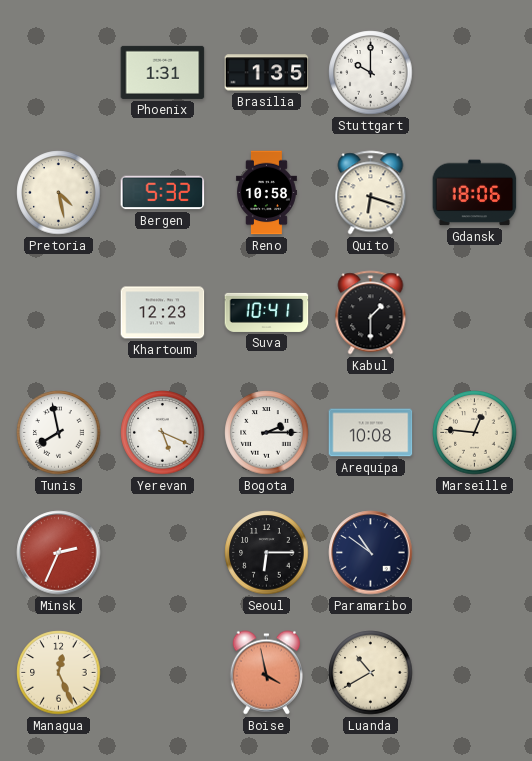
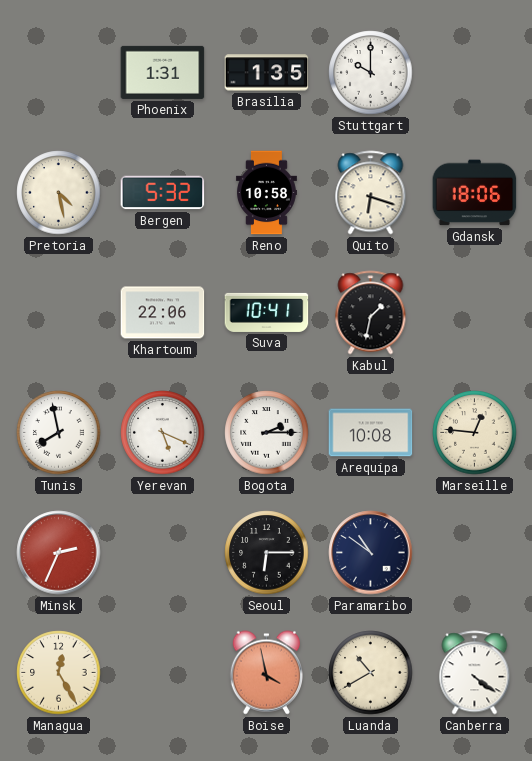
Khartoum: 12:23 -> 22:06 (163, 313)
Kabul: 1:30 -> 1:32 (371, 313)
Managua: 12:26 -> 12:25 (59, 673)
Canberra: none -> 4:21 (475, 673)
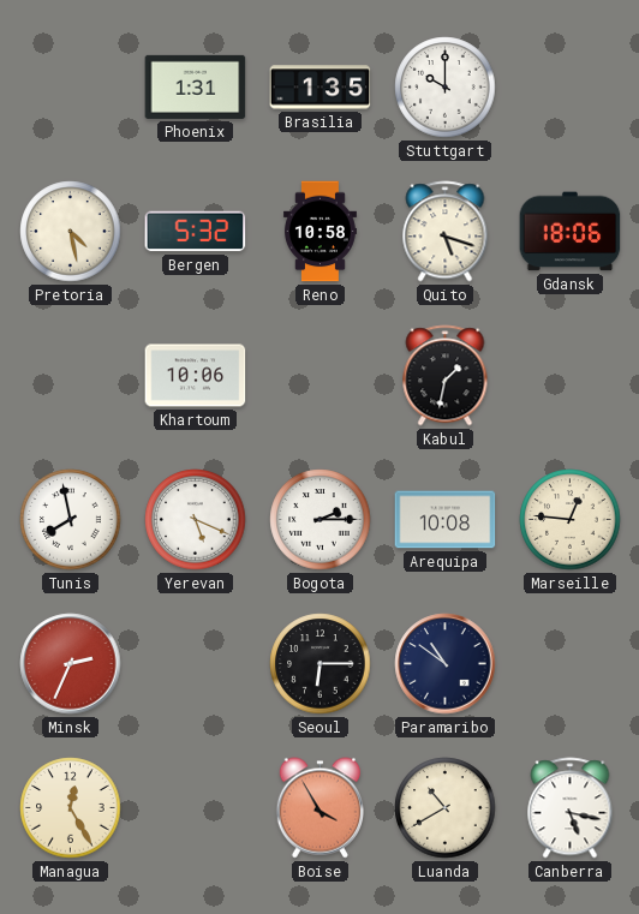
Quito: 6:18 -> 5:18 (446, 232)
Khartoum: 22:06 -> 10:06 (196, 376)
Suva: 10:41 -> none (267, 312)
Boise: 3:58 -> 3:55 (319, 808)
Canberra: 4:21 -> 5:17 (571, 808)
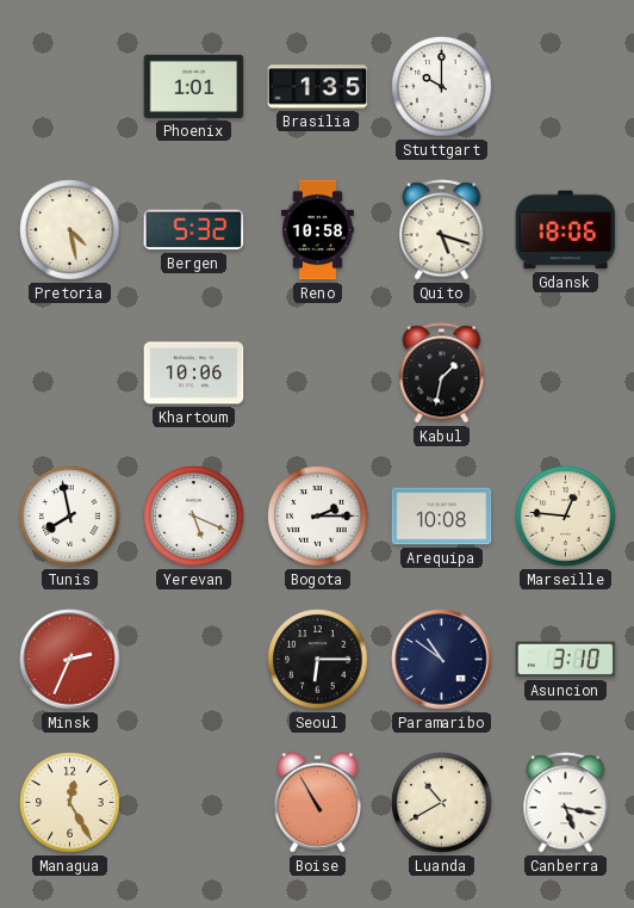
Phoenix: 1:31 -> 1:01 (194, 86)
Asuncion: none -> 3:10 (566, 660)
Boise: 3:55 -> 10:55 (317, 803)
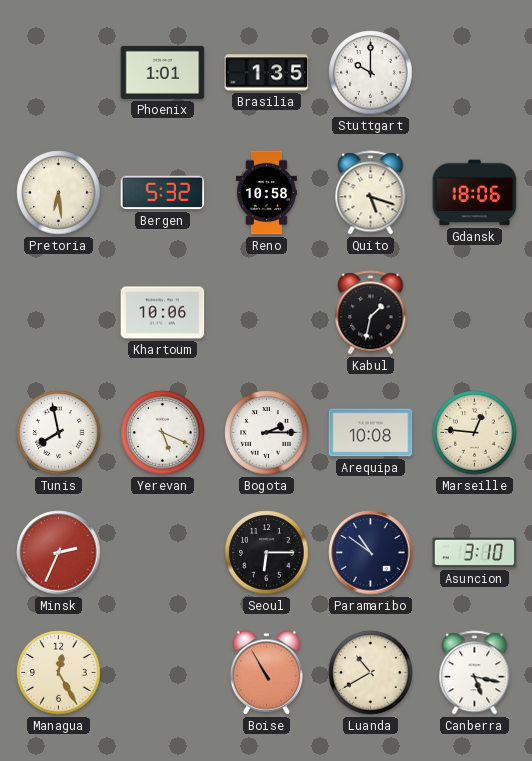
Pretoria: 4:28 -> 6:29 (59, 193)
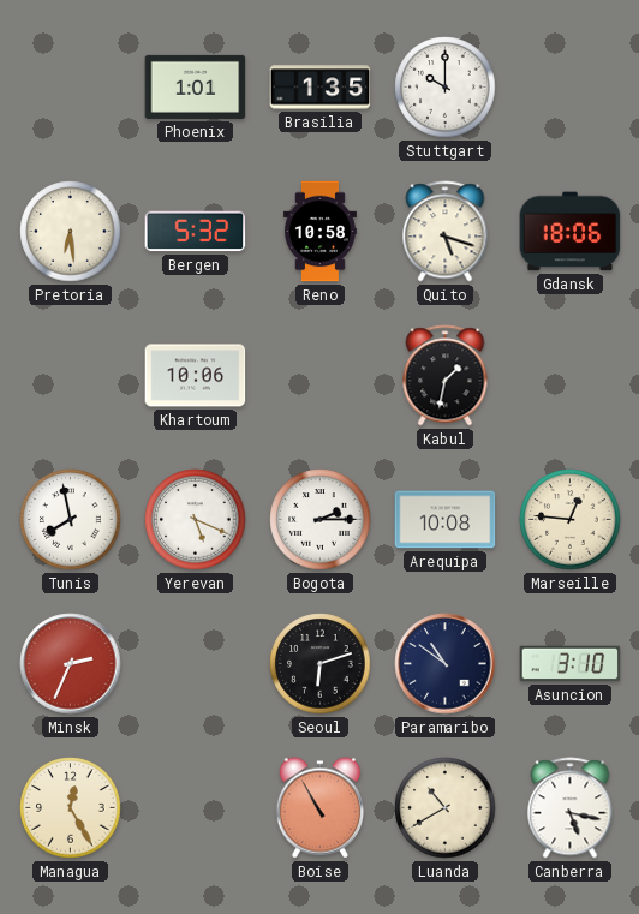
Seoul: 6:15 -> 6:12 (321, 664)
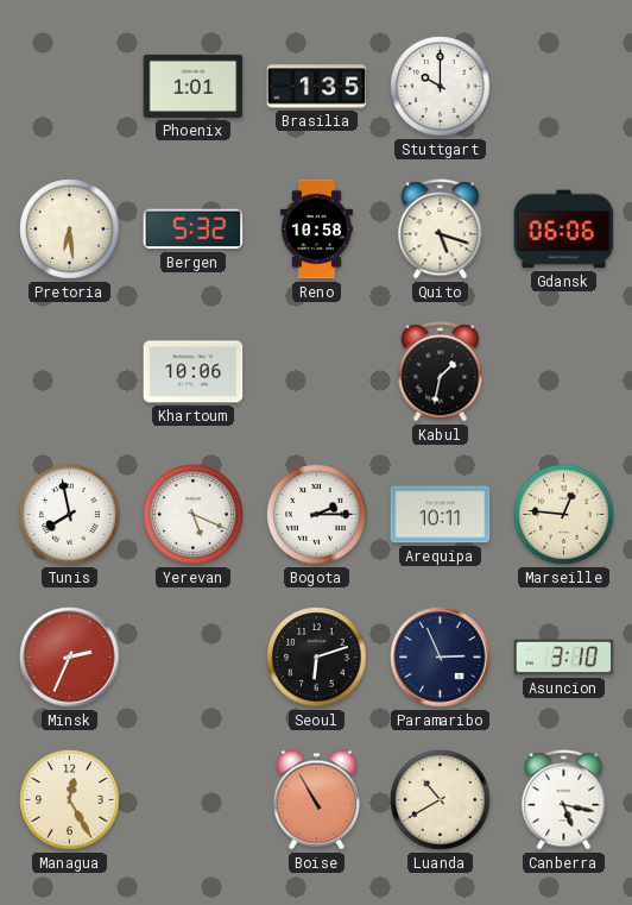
Gdansk: 18:06 -> 06:06 (564, 230)
Arequipa: 10:08 -> 10:11 (441, 515)
Paramaribo: 10:51 -> 2:56 (441, 658)
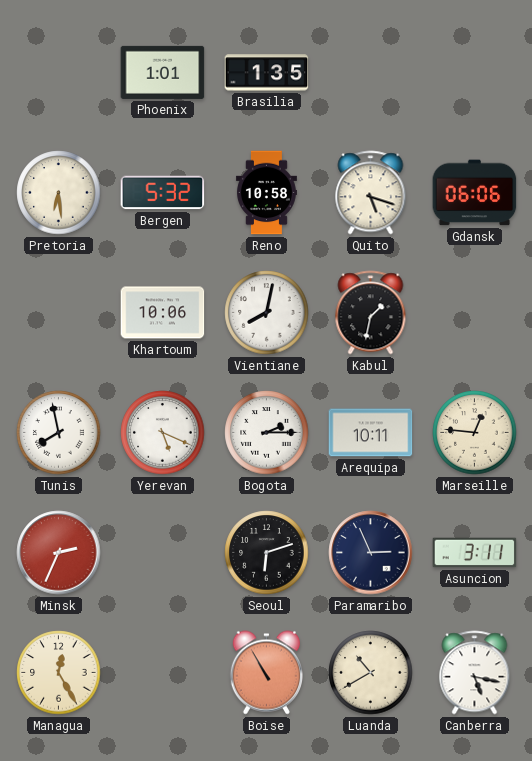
Stuttgart: 10:00 -> none (441, 87)
Vientiane: none -> 8:02 (267, 313)
Asuncion: 3:10 -> 3:11 (475, 553)
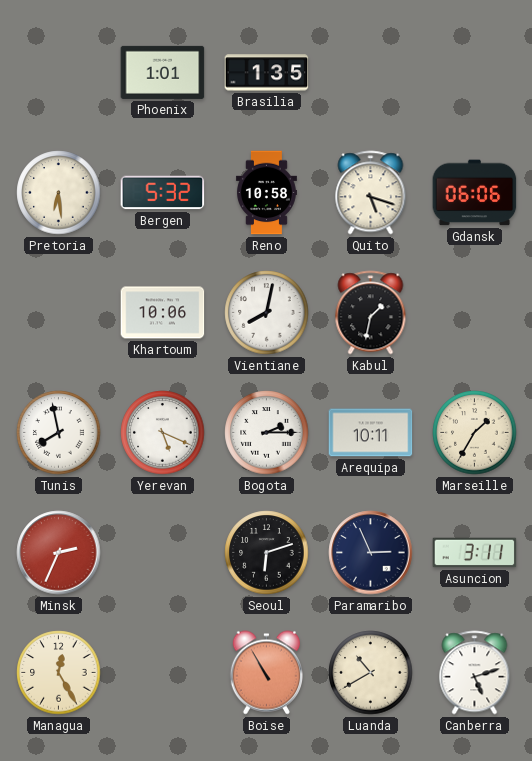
Marseille: 12:46 -> 1:35 (475, 433)
Canberra: 5:17 -> 5:12 (475, 673)
